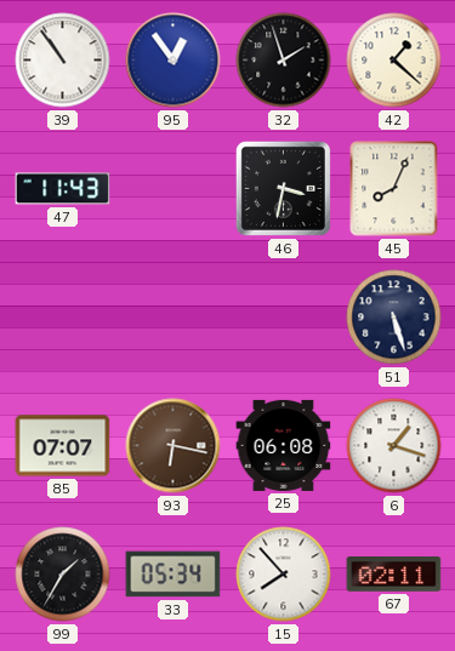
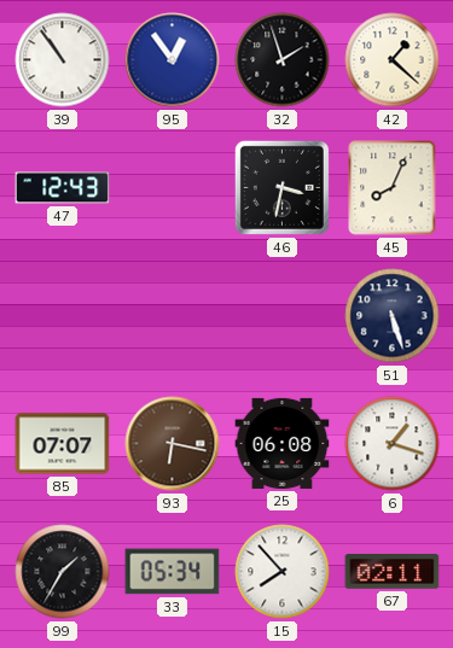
47: 11:43 -> 12:43 (63, 188)
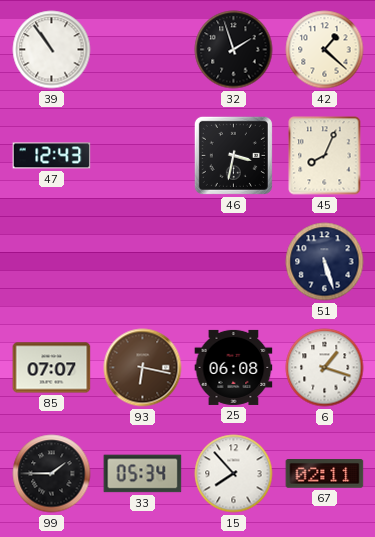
95: 12:54 -> none (173, 60)
99: 1:35 -> 1:45 (52, 474)
